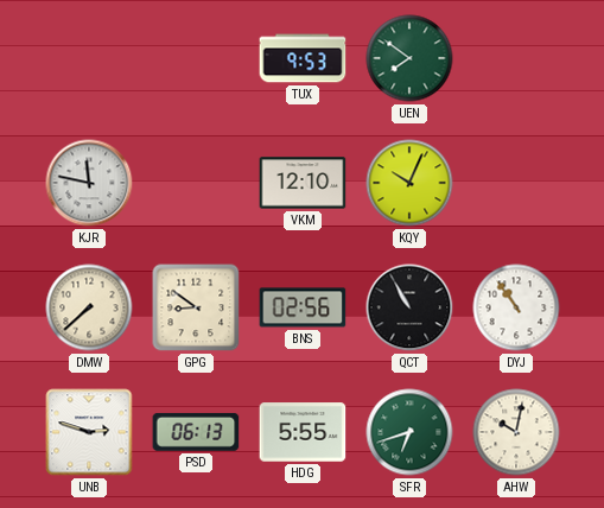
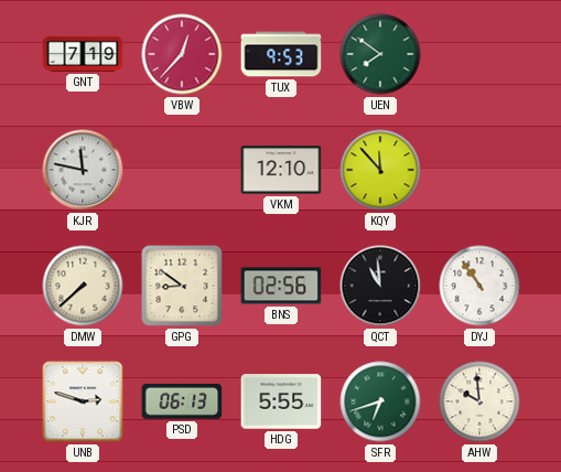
GNT: none -> 7:19 (83, 54)
VBW: none -> 12:37 (182, 54)
KQY: 10:04 -> 11:53 (380, 170)
QCT: 10:55 -> 10:59 (380, 286)
AHW: 10:02 -> 9:59 (479, 401)
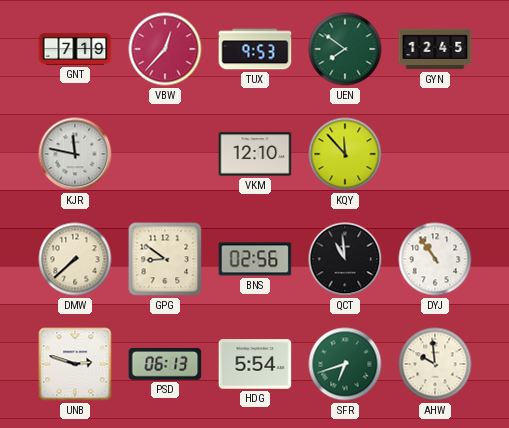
GYN: none -> 12:45 (435, 49)
HDG: 5:55 -> 5:54 (255, 364)
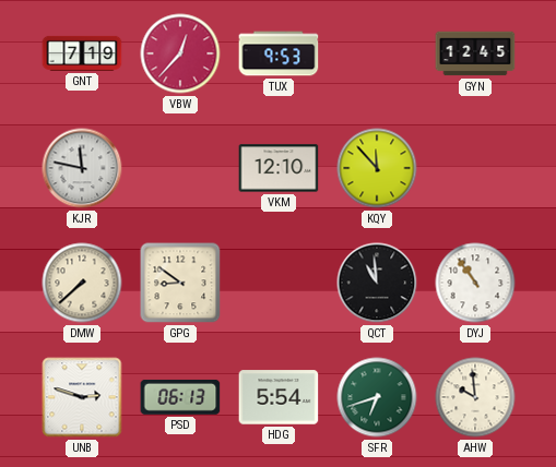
UEN: 7:51 -> none (345, 49)
BNS: 02:56 -> none (255, 259)
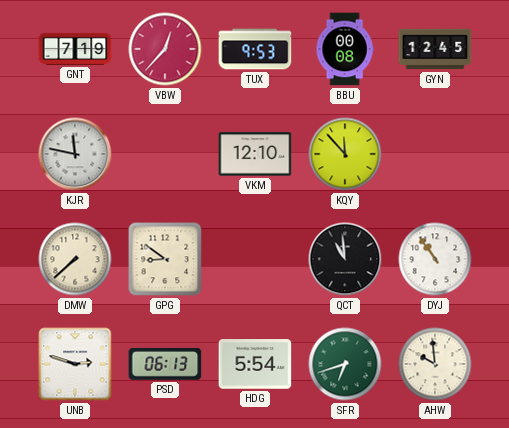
BBU: none -> 00:08 (345, 49)
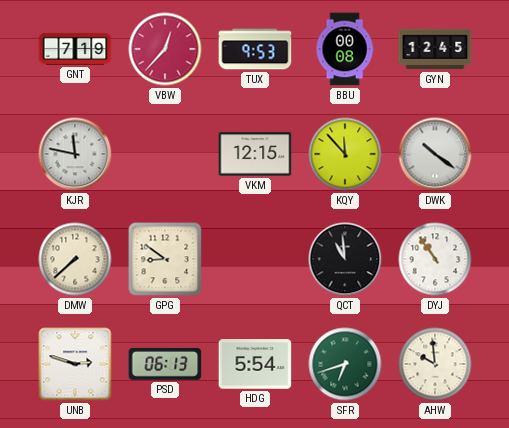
VKM: 12:10 -> 12:15 (255, 154)
DWK: none -> 10:21 (435, 154)
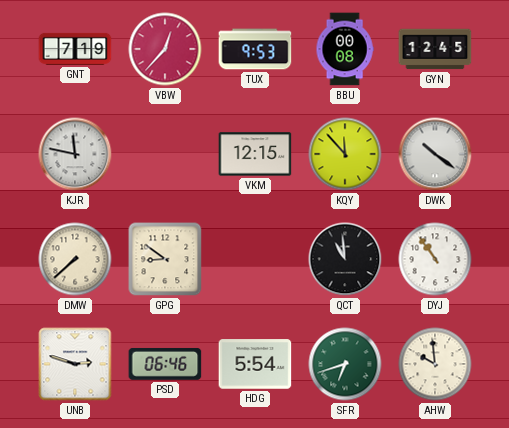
PSD: 06:13 -> 06:46 (165, 364)
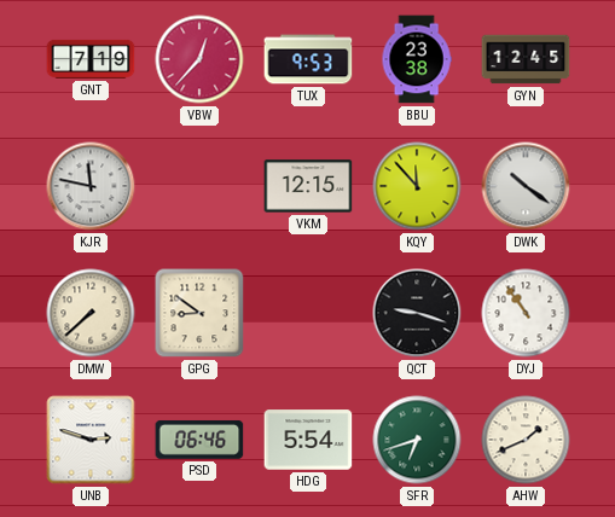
BBU: 00:08 -> 23:38 (417, 59)
QCT: 10:59 -> 9:18 (417, 313)
AHW: 9:59 -> 1:41 (526, 440)
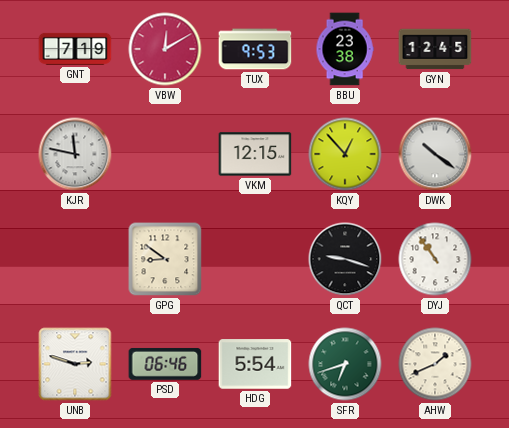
VBW: 12:37 -> 12:10 (165, 49)
KQY: 11:53 -> 12:53 (345, 154)
DMW: 7:38 -> none (91, 313)
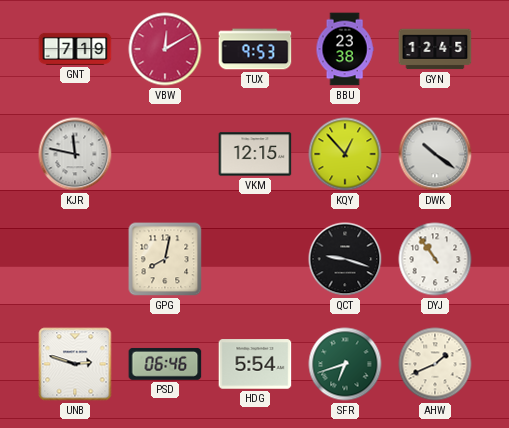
GPG: 8:51 -> 8:02 (165, 259)
